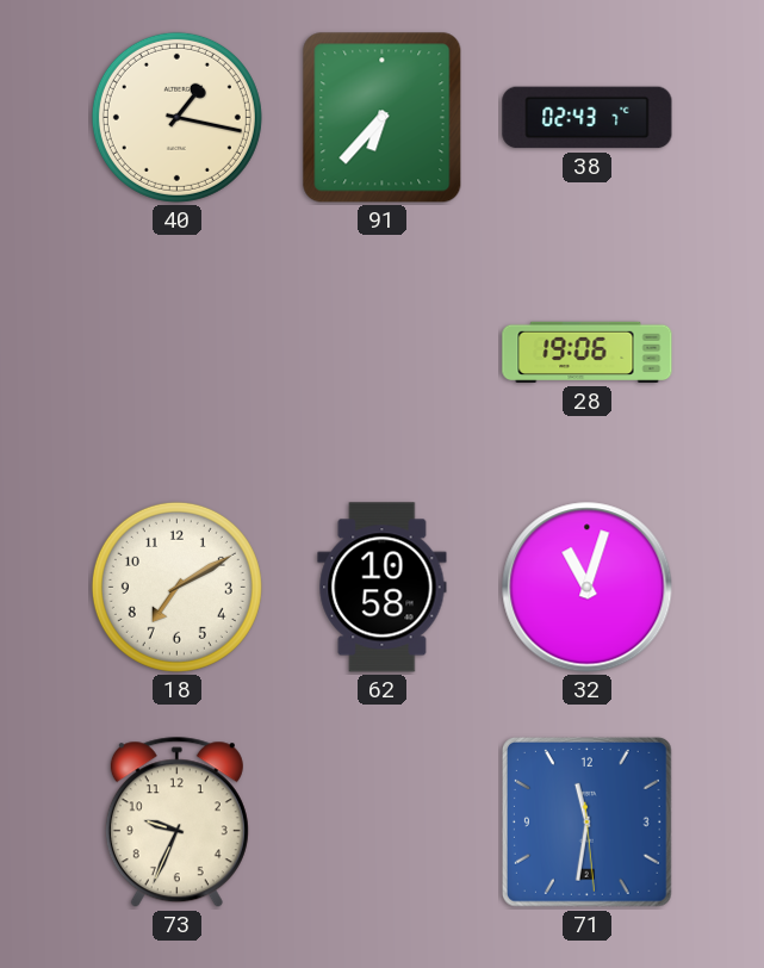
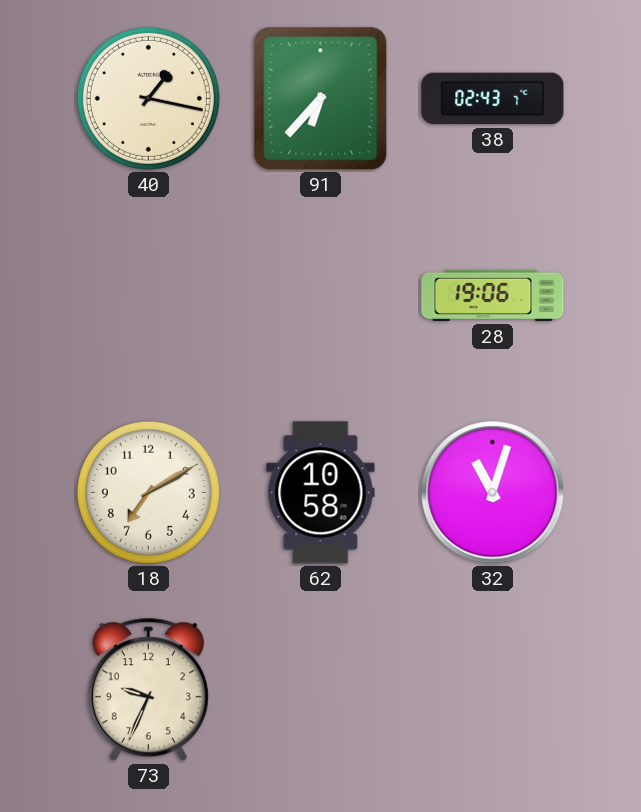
71: 11:31 -> none (586, 821)
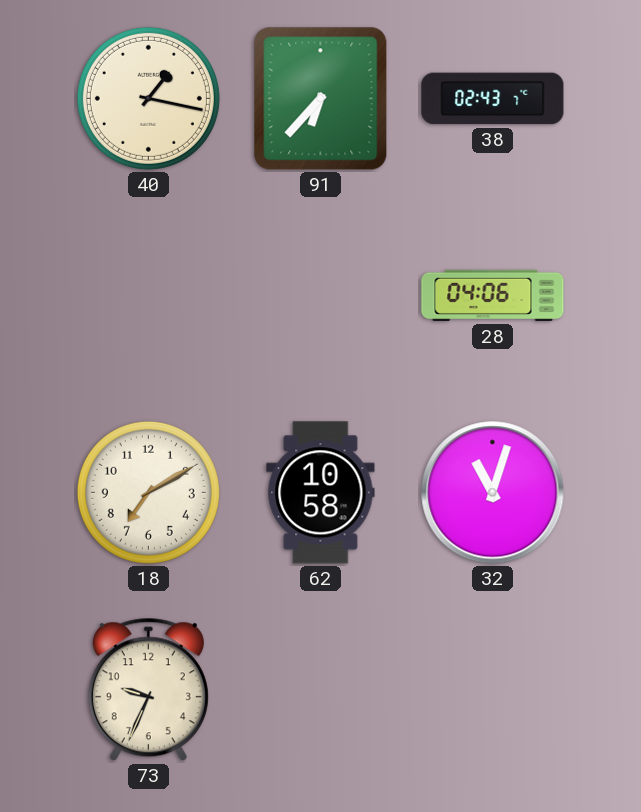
28: 19:06 -> 04:06 (493, 296)
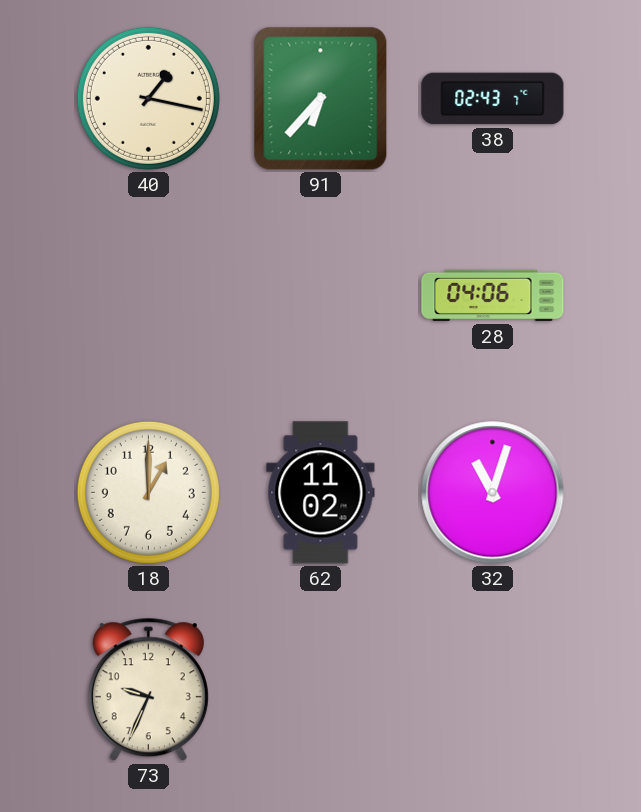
18: 7:10 -> 1:00 (148, 492)
62: 10:58 -> 11:02 (321, 493)
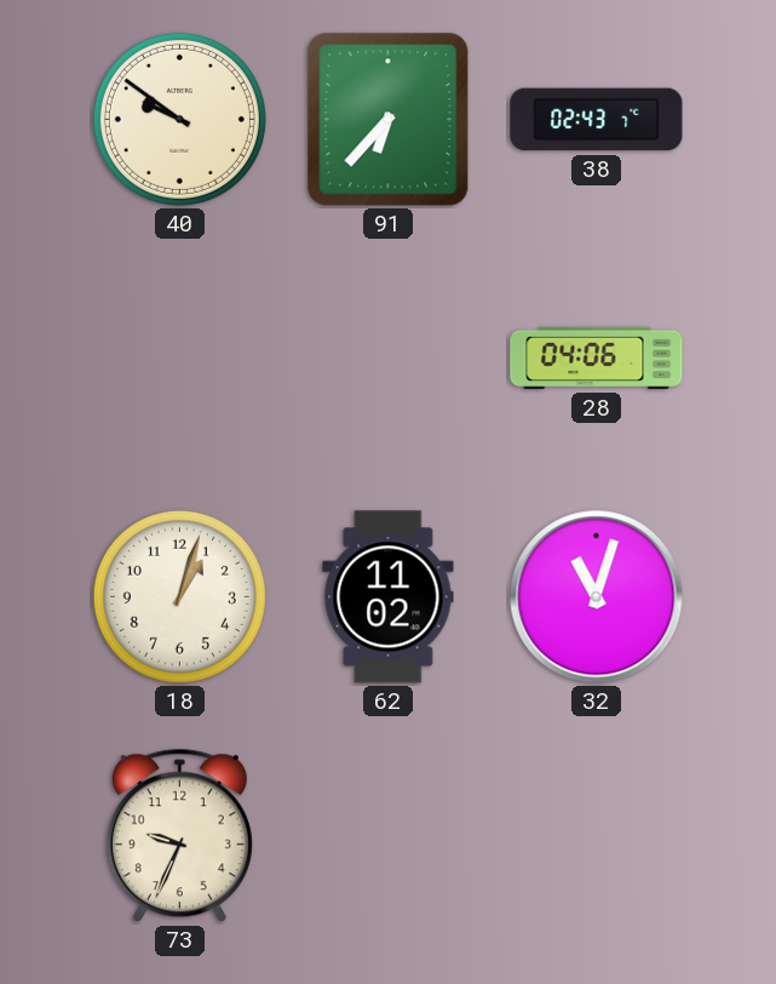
40: 1:17 -> 9:51 (179, 119)
18: 1:00 -> 1:03 (179, 596)
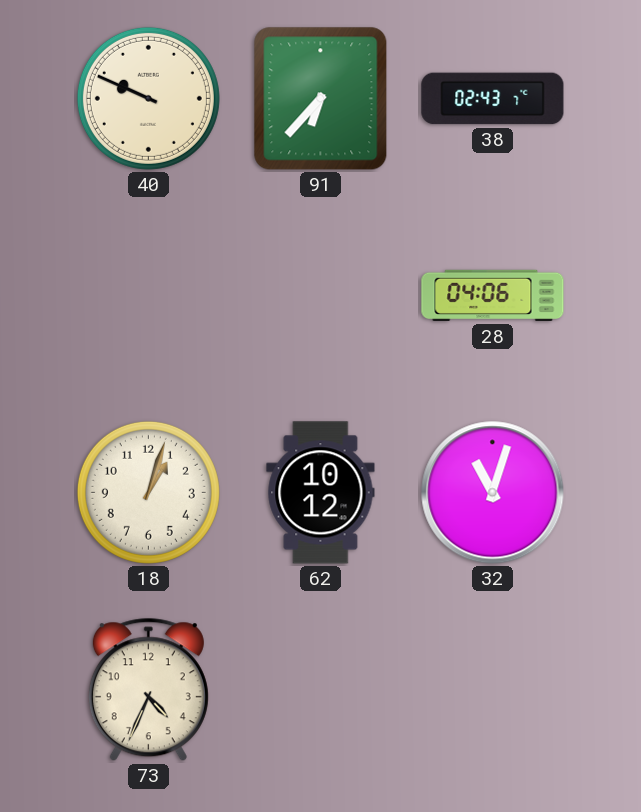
40: 9:51 -> 9:49 (148, 98)
62: 11:02 -> 10:12 (321, 493)
73: 9:34 -> 4:34 (148, 690)
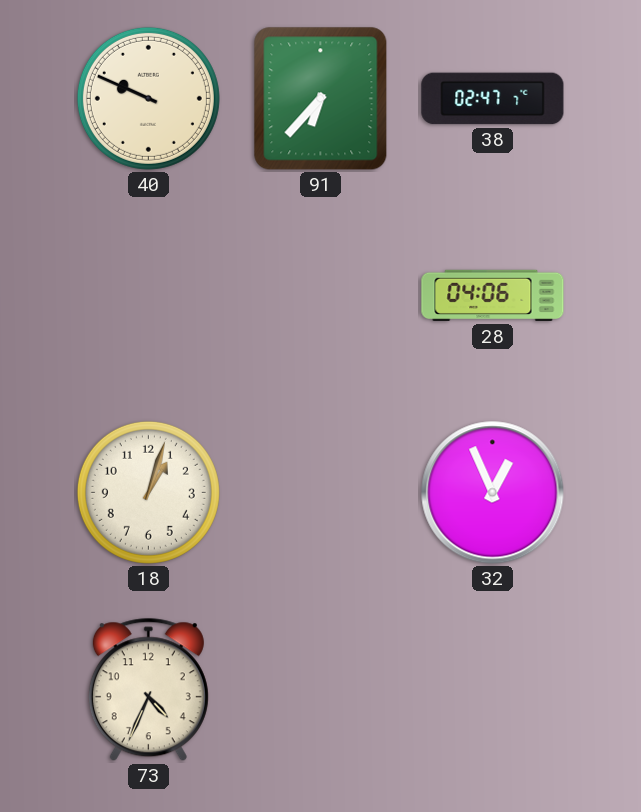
38: 02:43 -> 02:47 (493, 99)
62: 10:12 -> none (321, 493)
32: 11:03 -> 12:56 (493, 493)
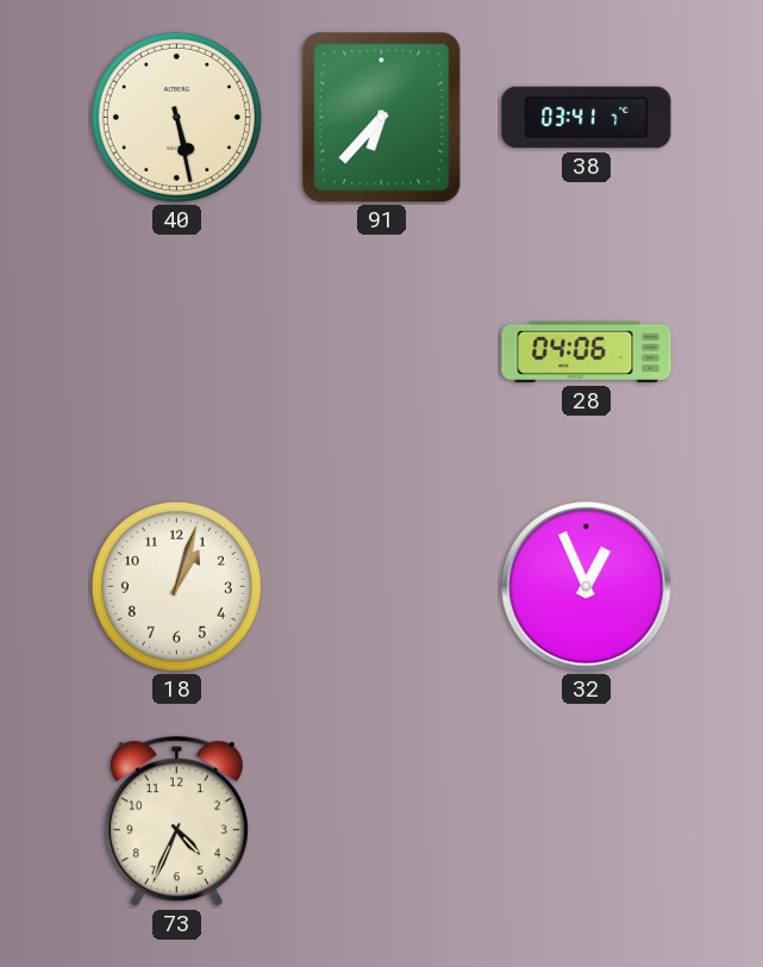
40: 9:49 -> 5:28 (176, 117)
38: 02:47 -> 03:41 (587, 118)
